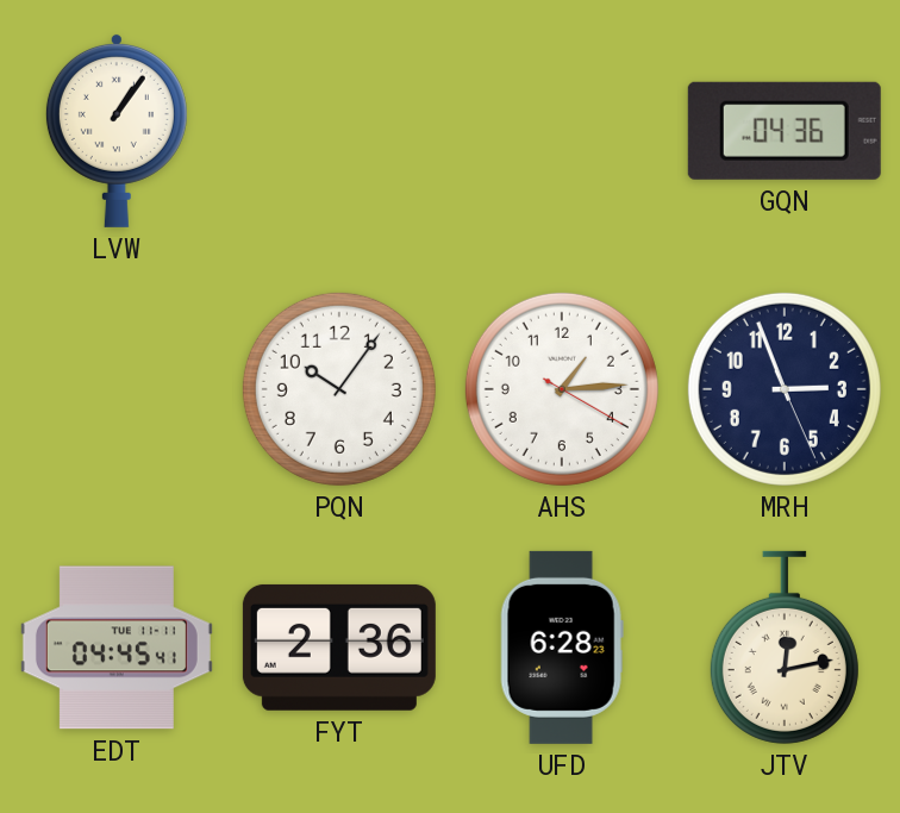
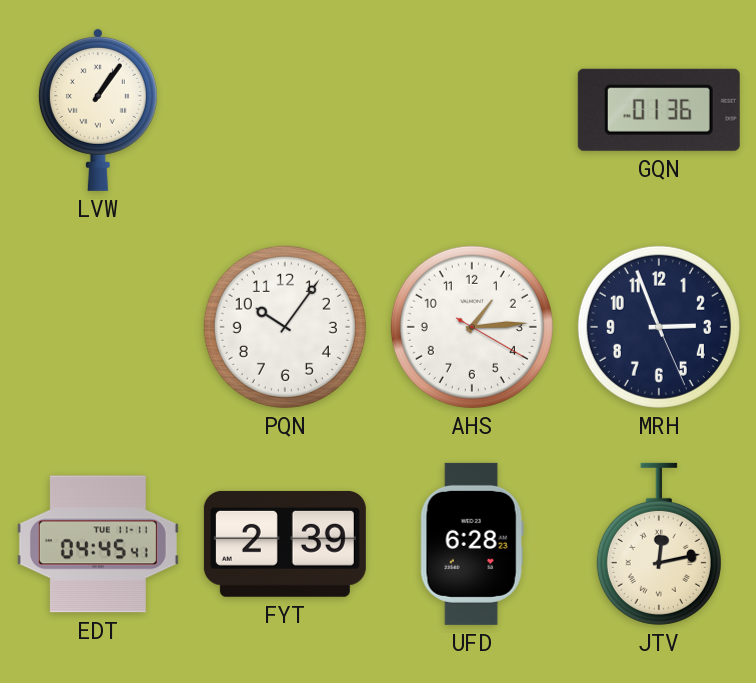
GQN: 04:36 -> 01:36 (659, 110)
FYT: 2:36 -> 2:39 (285, 544)
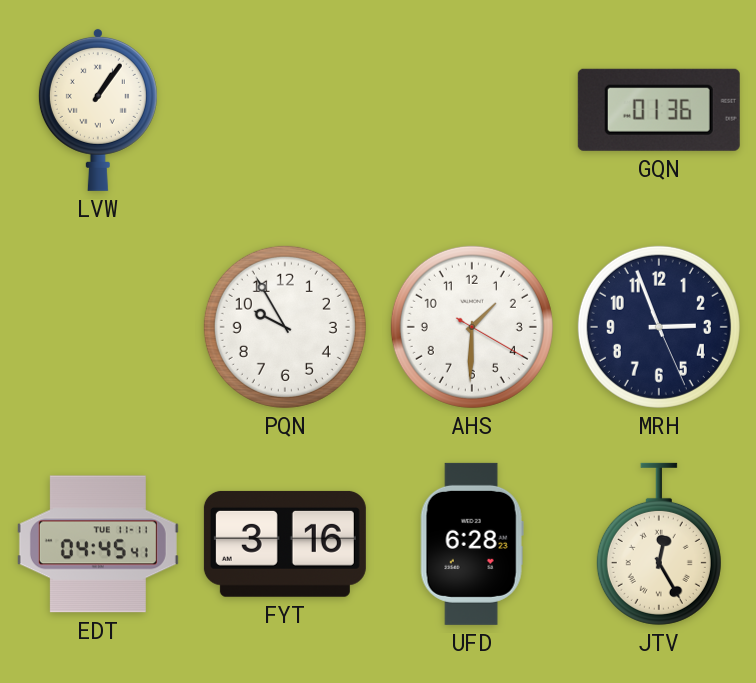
PQN: 10:06 -> 9:55 (285, 327)
AHS: 1:14 -> 1:30 (472, 327)
FYT: 2:39 -> 3:16 (285, 544)
JTV: 12:13 -> 12:25 (659, 544)
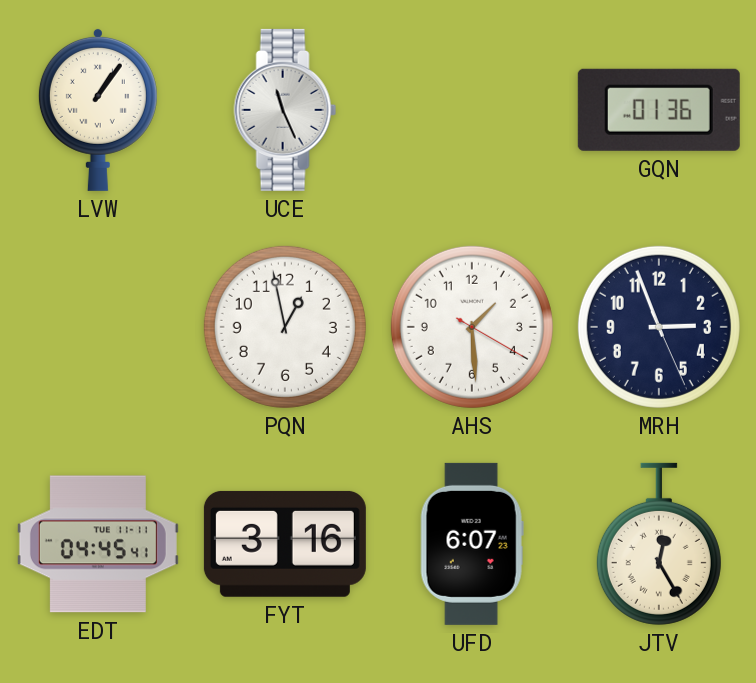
UCE: none -> 11:26 (285, 110)
PQN: 9:55 -> 12:58 (285, 327)
AHS: 1:30 -> 1:29 (472, 327)
UFD: 6:28 -> 6:07 (472, 544)
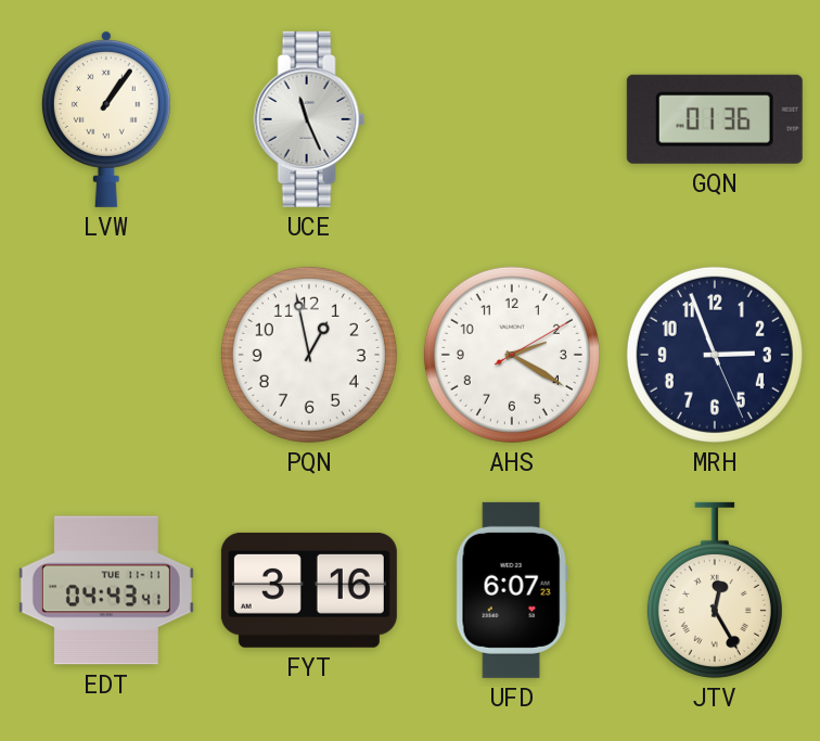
AHS: 1:29 -> 2:20 (512, 355)
EDT: 04:45 -> 04:43 (106, 590)
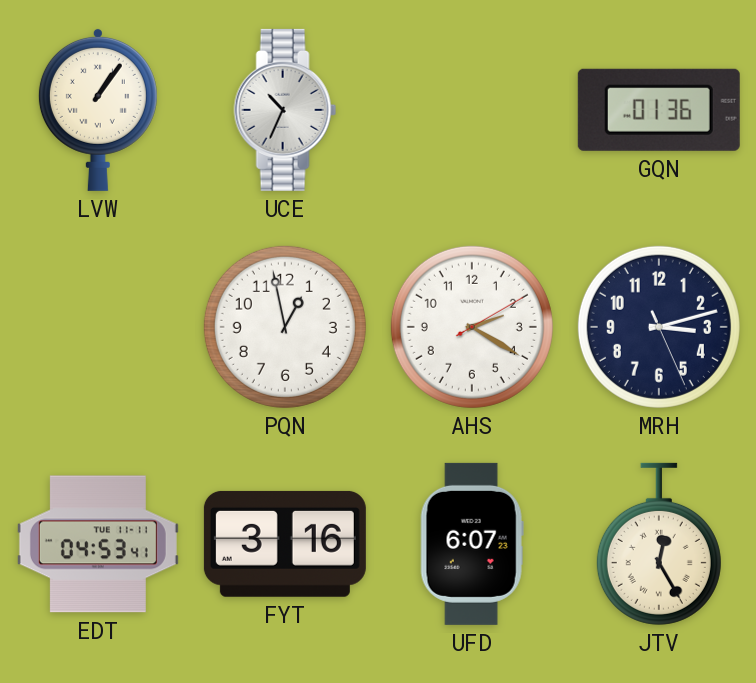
UCE: 11:26 -> 10:34 (285, 110)
MRH: 2:56 -> 3:12 (659, 327)
EDT: 04:43 -> 04:53 (98, 544)
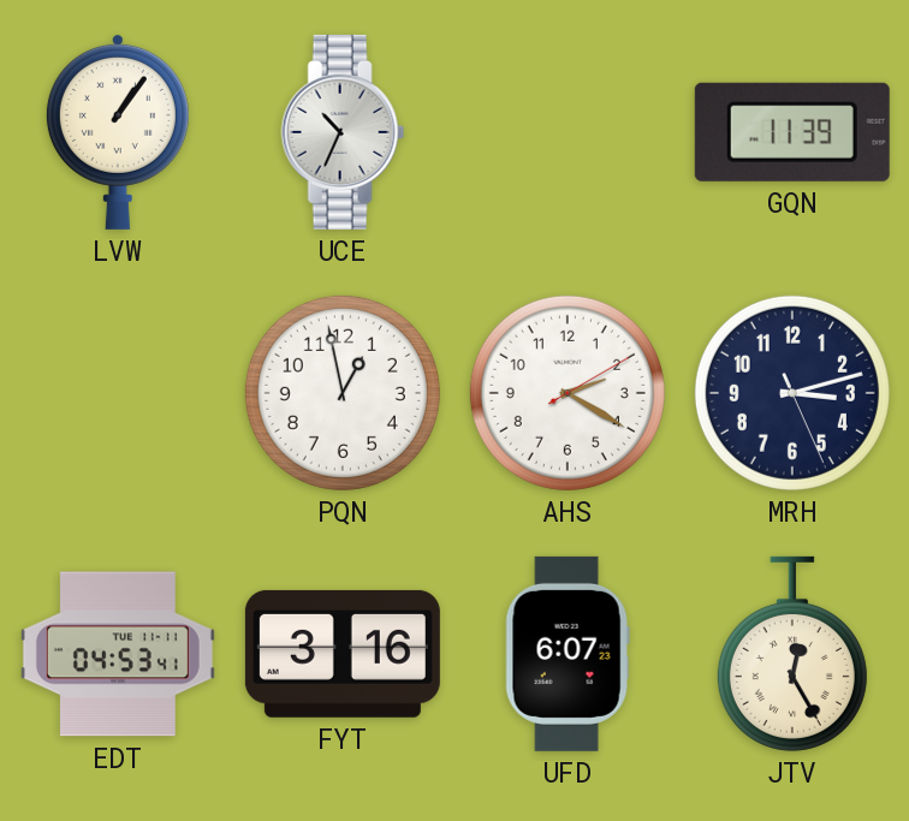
GQN: 01:36 -> 11:39 (792, 132)
